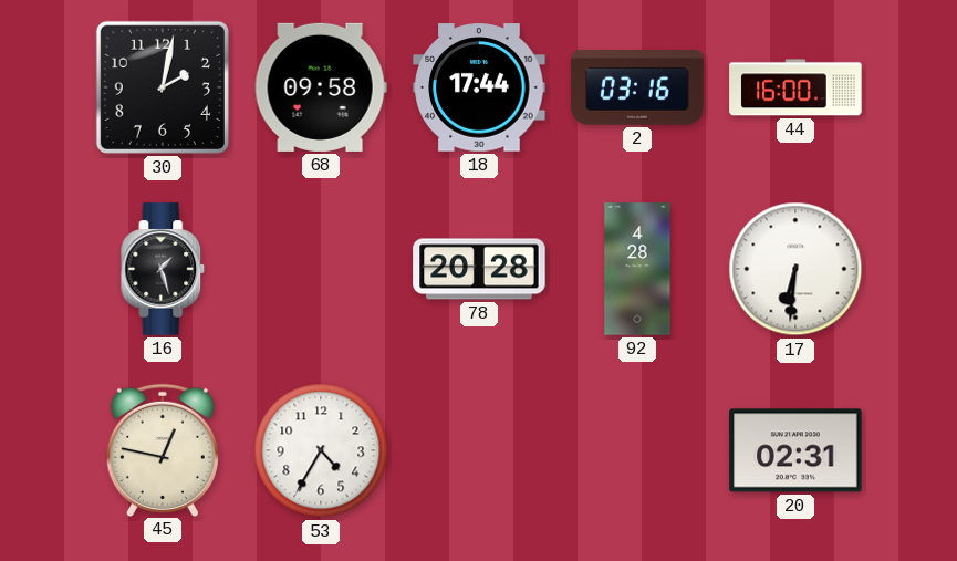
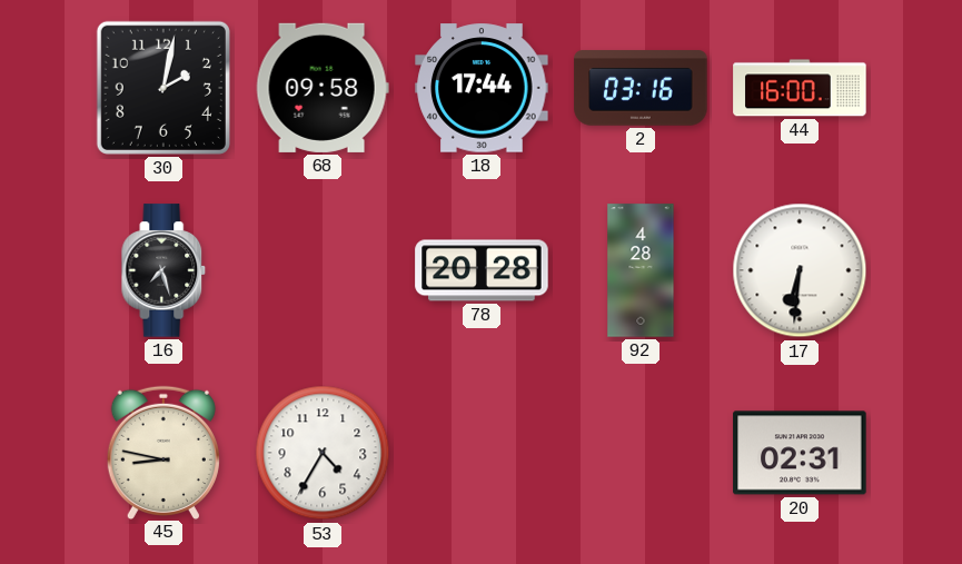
16: 1:27 -> 7:27 (163, 270)
45: 12:47 -> 8:47 (163, 452)
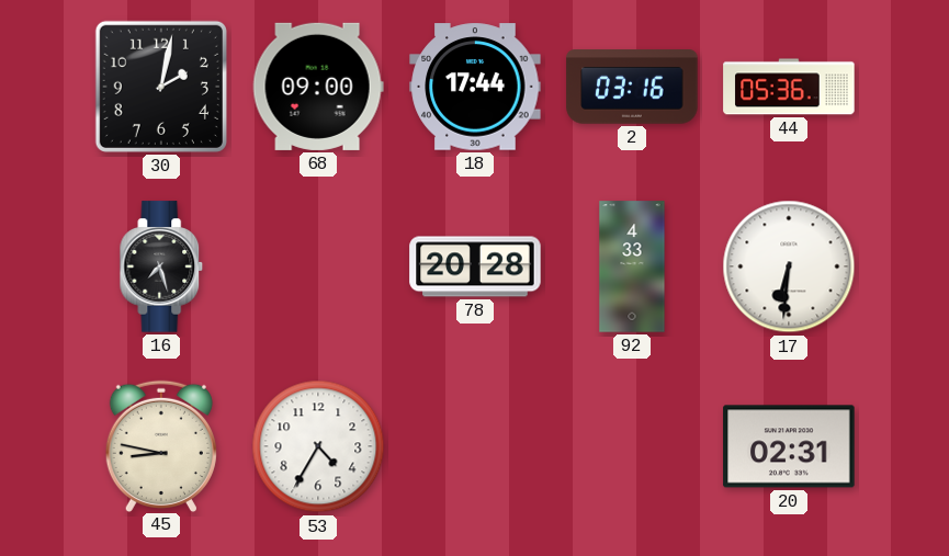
68: 09:58 -> 09:00 (318, 87)
44: 16:00 -> 05:36 (789, 87)
92: 4:28 -> 4:33 (632, 266)
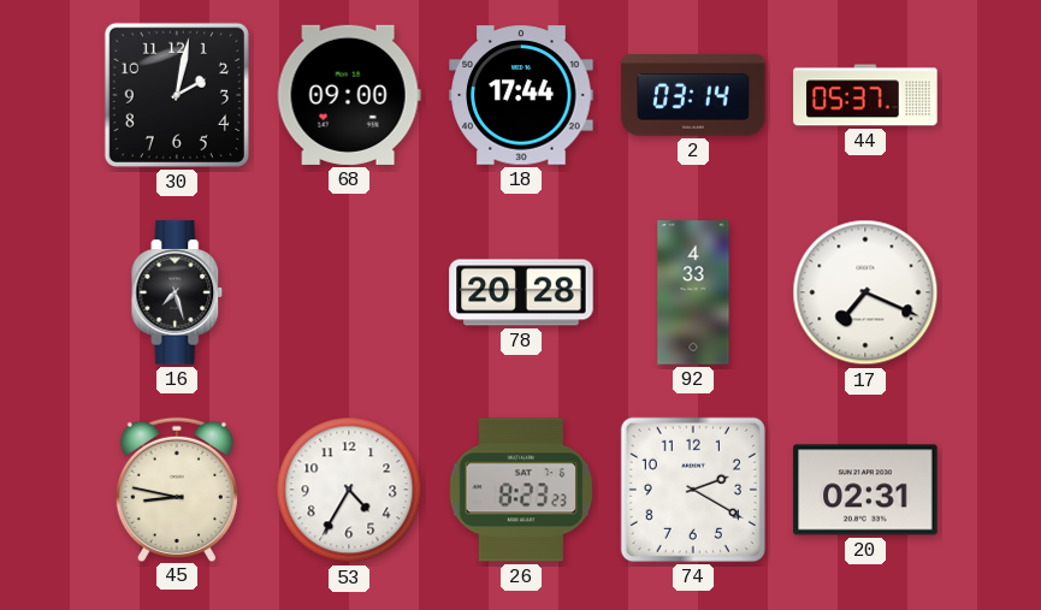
2: 03:16 -> 03:14 (693, 95)
44: 05:36 -> 05:37 (865, 95)
17: 6:31 -> 7:19 (865, 292)
26: none -> 8:23 (521, 490)
74: none -> 2:20 (693, 490)
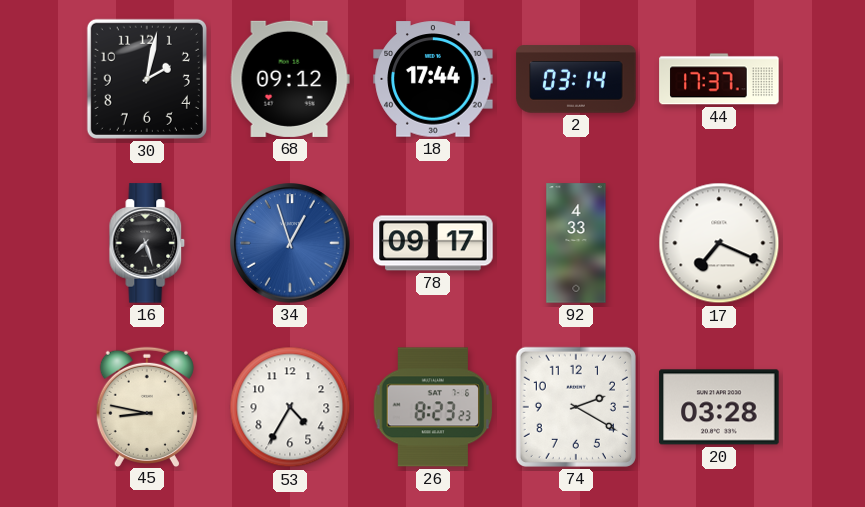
68: 09:00 -> 09:12 (290, 79)
44: 05:37 -> 17:37 (719, 79)
34: none -> 12:57 (291, 243)
78: 20:28 -> 09:17 (433, 243)
20: 02:31 -> 03:28 (719, 407)
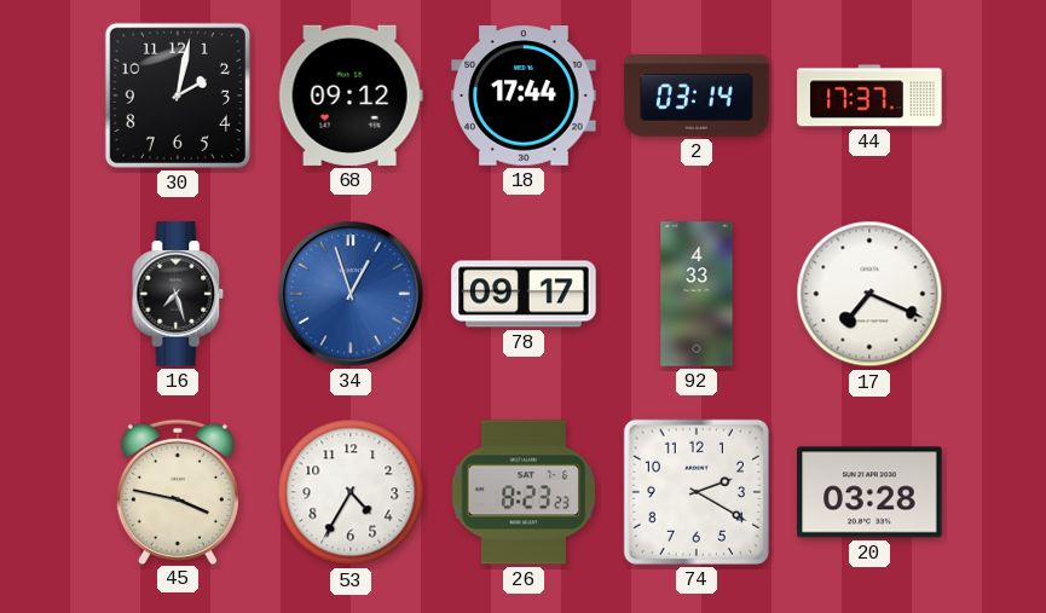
45: 8:47 -> 3:47 (178, 491)
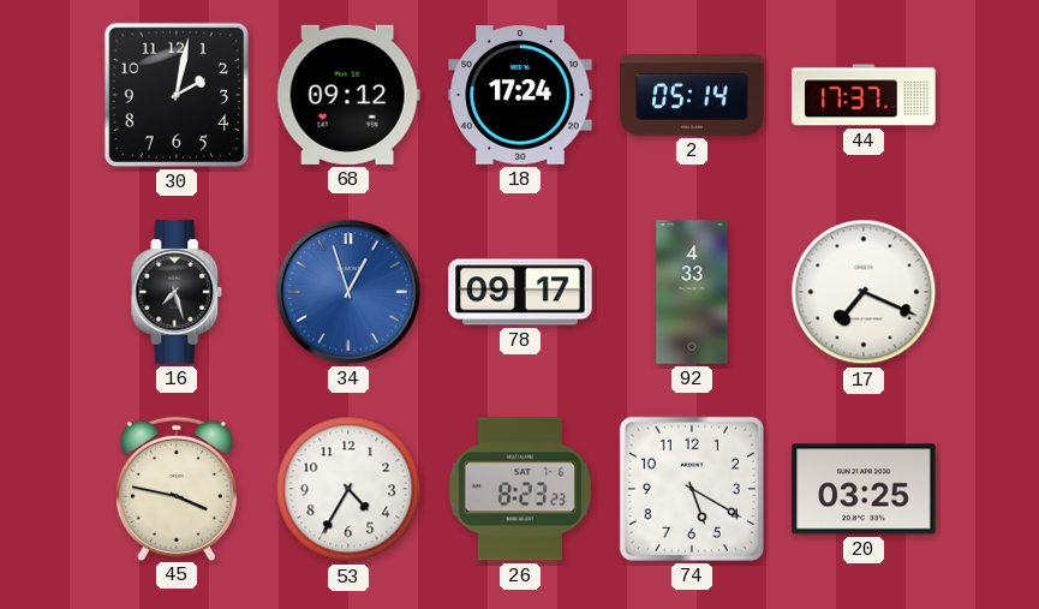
18: 17:44 -> 17:24 (520, 95)
2: 03:14 -> 05:14 (692, 95)
74: 2:20 -> 5:20 (692, 489)
20: 03:28 -> 03:25 (864, 489)
